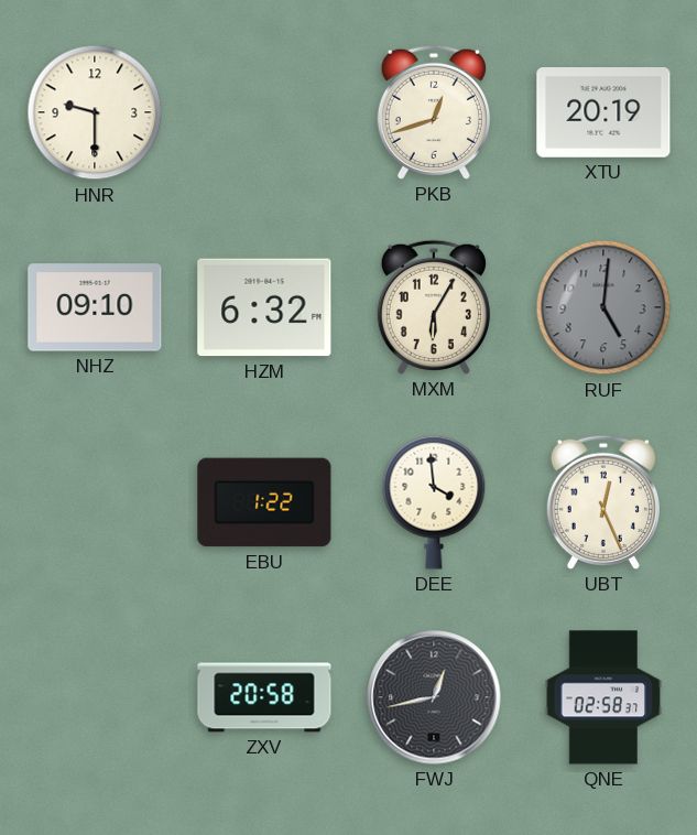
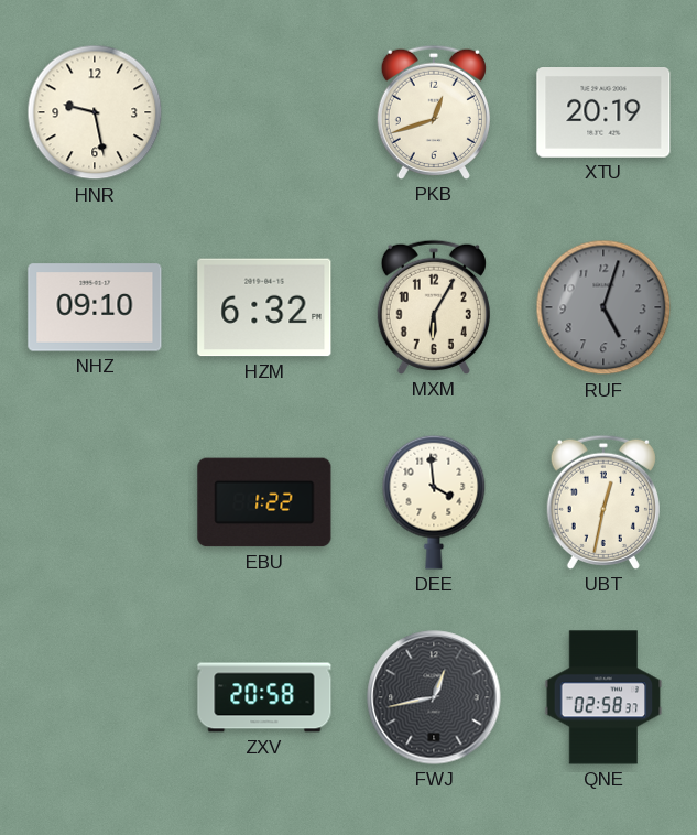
HNR: 9:30 -> 9:28 (95, 112)
RUF: 5:01 -> 5:03 (603, 307)
UBT: 12:26 -> 12:32 (603, 502)
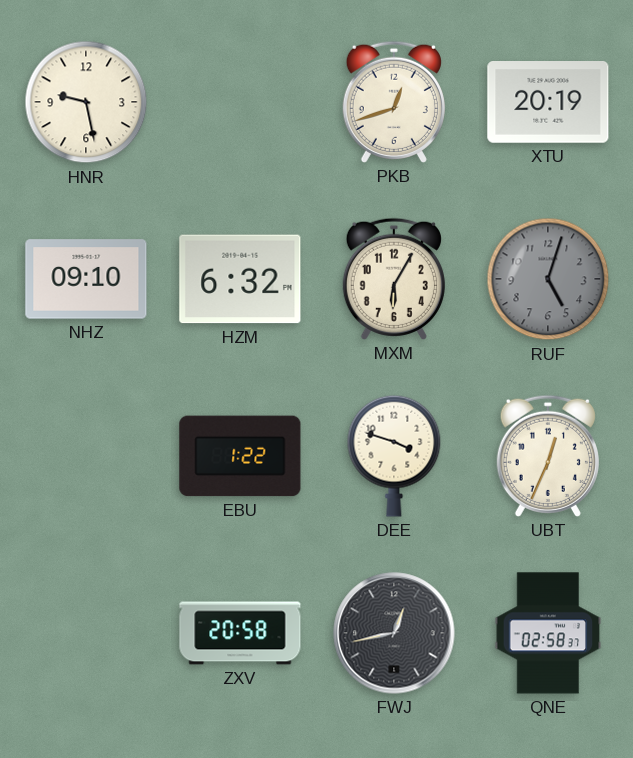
DEE: 3:59 -> 3:48 (394, 456)
UBT: 12:32 -> 12:34 (548, 456)
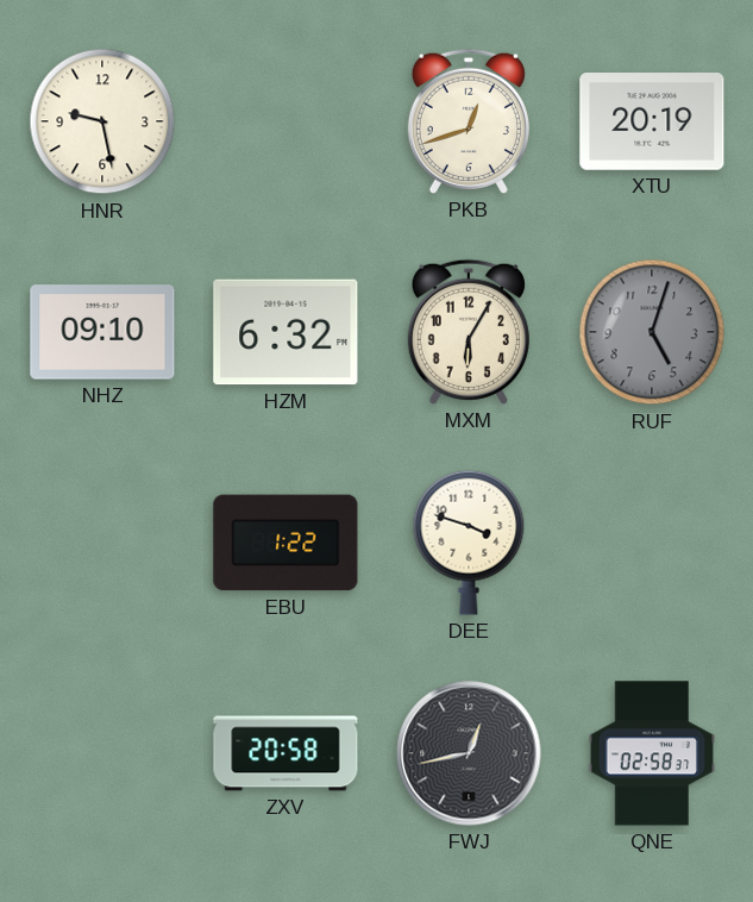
UBT: 12:34 -> none (548, 456)
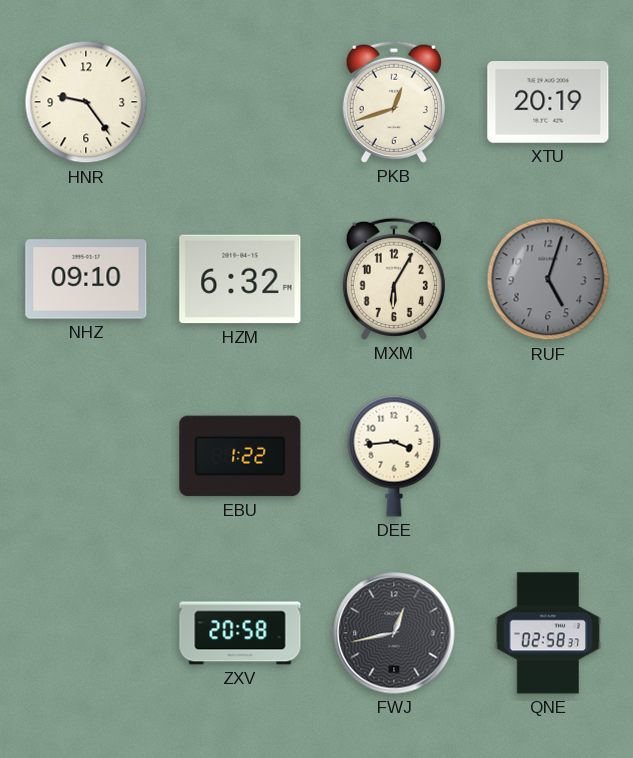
HNR: 9:28 -> 9:24 (86, 102)
DEE: 3:48 -> 3:44 (394, 456)
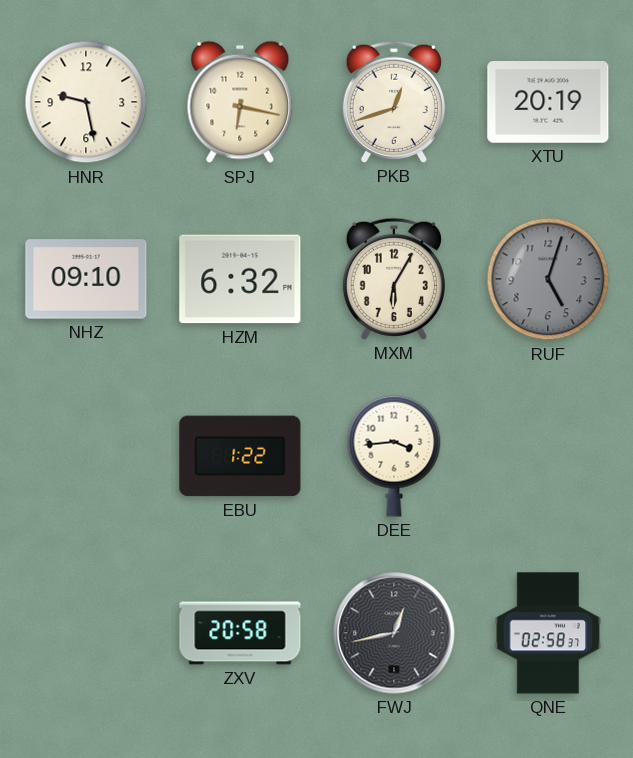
HNR: 9:24 -> 9:28 (86, 102)
SPJ: none -> 6:17 (240, 102)
